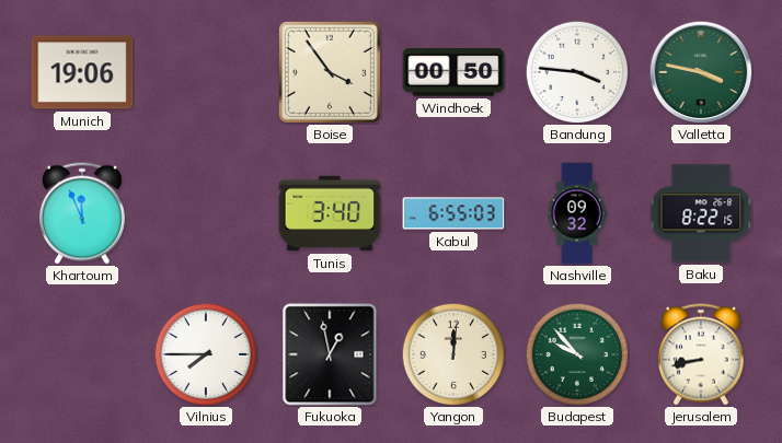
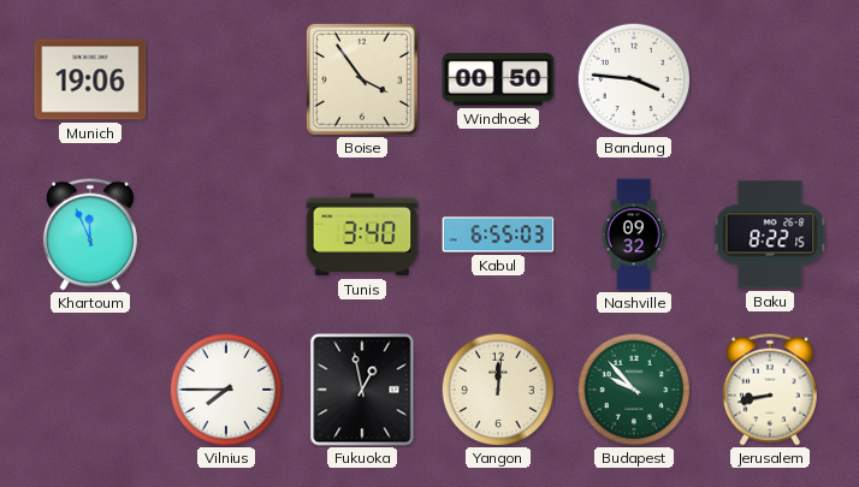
Valletta: 3:47 -> none (701, 72)
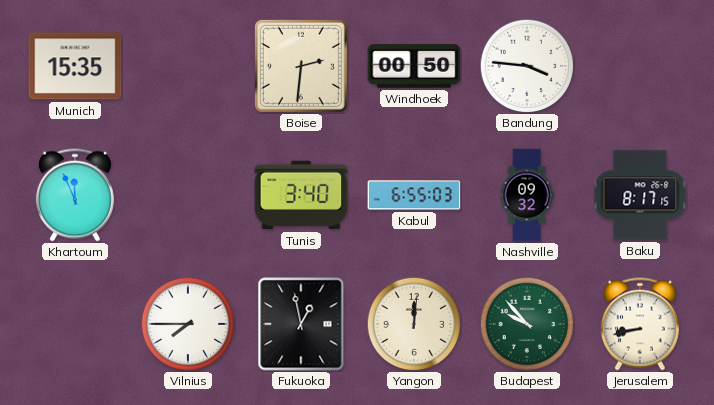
Munich: 19:06 -> 15:35 (75, 66)
Boise: 3:54 -> 2:31 (301, 66)
Baku: 8:22 -> 8:17 (640, 195)
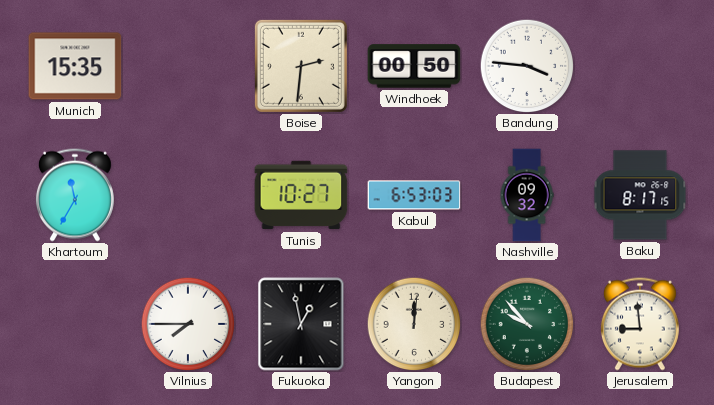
Khartoum: 11:56 -> 11:35 (75, 195)
Tunis: 3:40 -> 10:27 (301, 195)
Kabul: 6:55 -> 6:53 (414, 195)
Jerusalem: 8:43 -> 8:59 (640, 324)
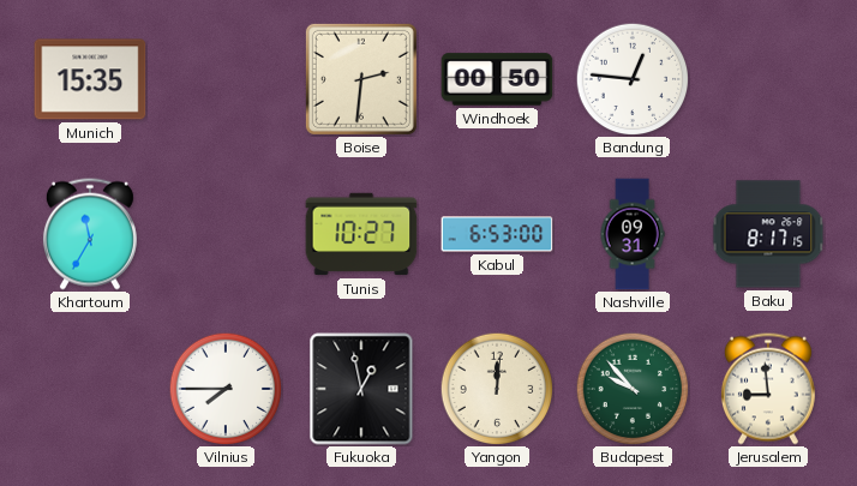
Bandung: 3:46 -> 12:46 (633, 79)
Kabul: 6:53:03 -> 6:53:00 (497, 234)
Nashville: 09:32 -> 09:31 (633, 234)
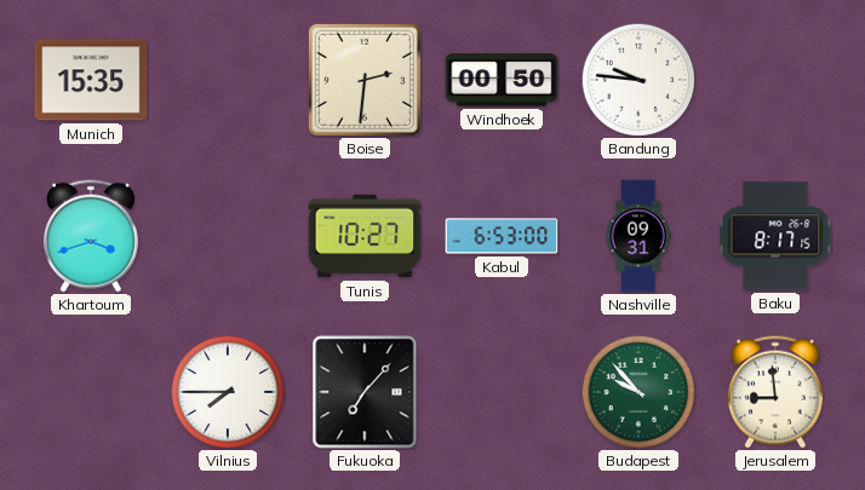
Bandung: 12:46 -> 9:46 (638, 80)
Khartoum: 11:35 -> 3:42 (91, 236)
Fukuoka: 12:58 -> 7:07 (365, 392)
Yangon: 12:01 -> none (497, 389)
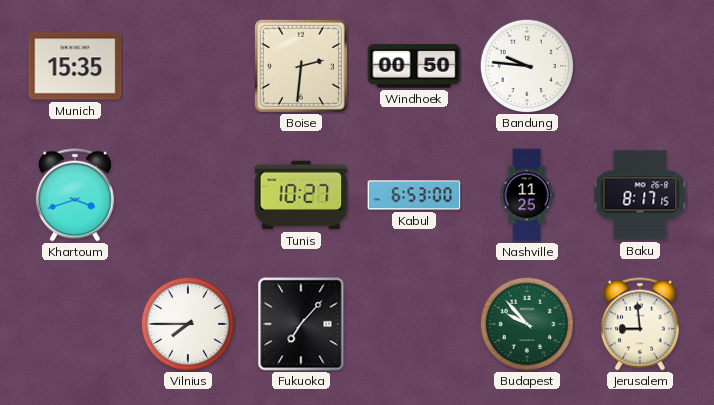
Nashville: 09:31 -> 11:25 (527, 195)
